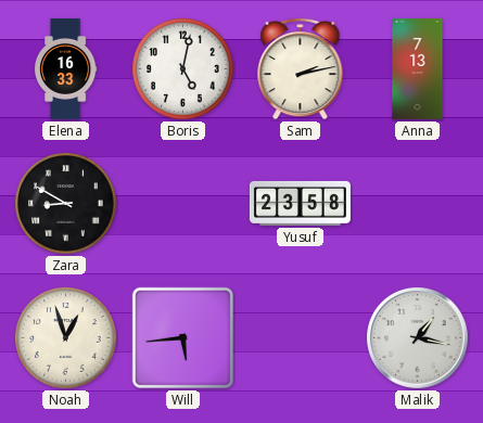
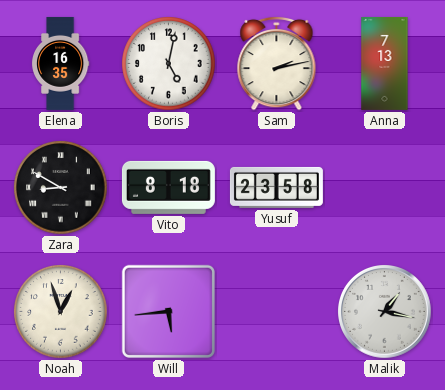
Elena: 16:33 -> 16:35 (60, 63)
Vito: none -> 8:18 (168, 187)
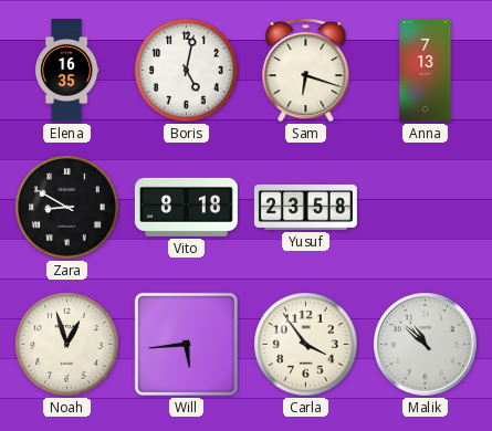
Sam: 2:13 -> 6:18 (306, 70)
Carla: none -> 3:54 (306, 345)
Malik: 1:17 -> 10:52 (426, 345)
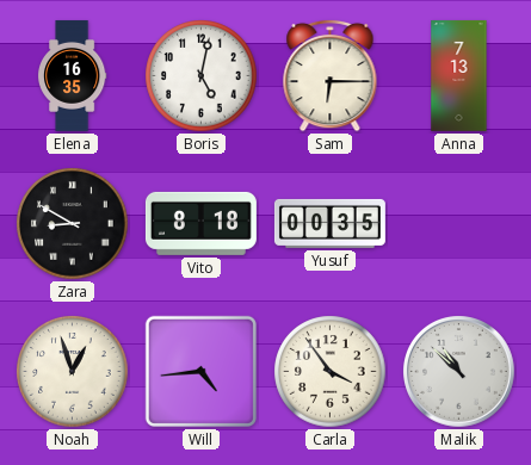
Sam: 6:18 -> 6:15 (331, 75)
Yusuf: 23:58 -> 00:35 (329, 223)
Will: 5:44 -> 4:44 (200, 371)
